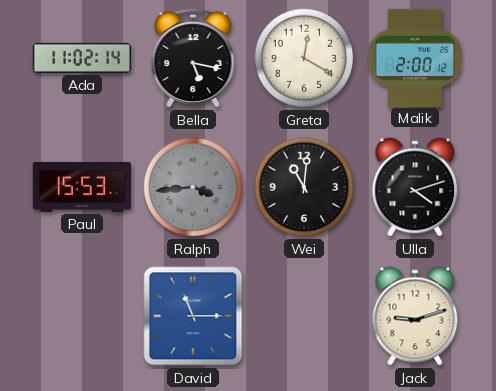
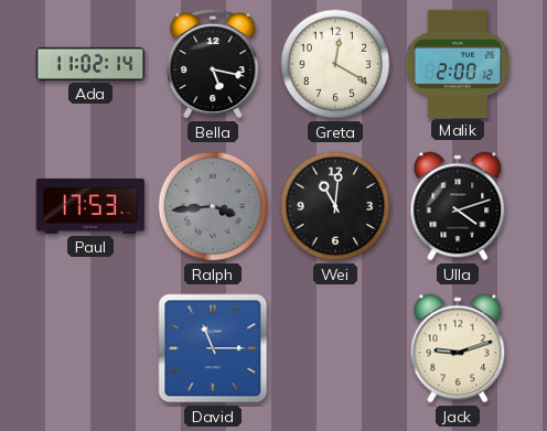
Paul: 15:53 -> 17:53 (90, 206)
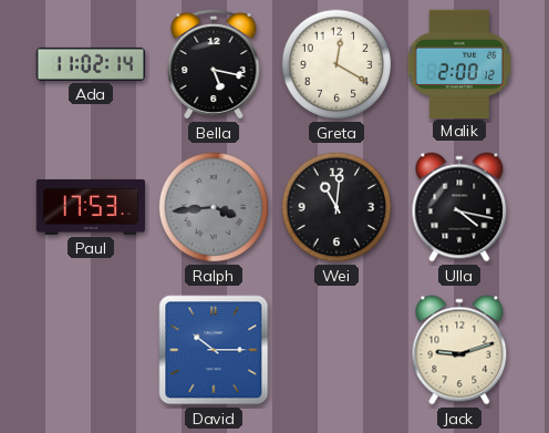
Ulla: 4:12 -> 4:17 (459, 207)
David: 11:15 -> 10:15 (214, 350)
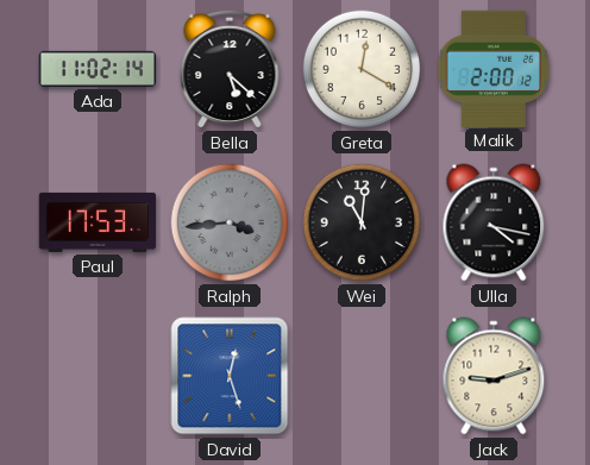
Bella: 5:17 -> 5:22 (230, 69)
David: 10:15 -> 12:27 (230, 376)
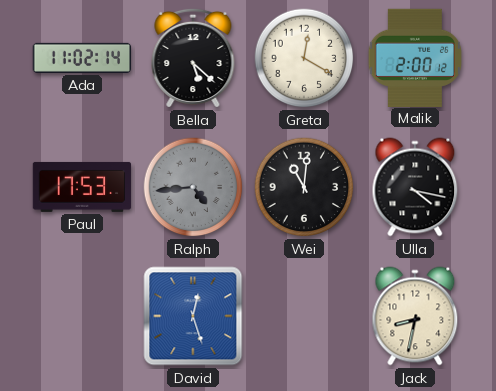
Ralph: 3:44 -> 4:44 (193, 187)
Jack: 9:12 -> 8:32 (415, 316)
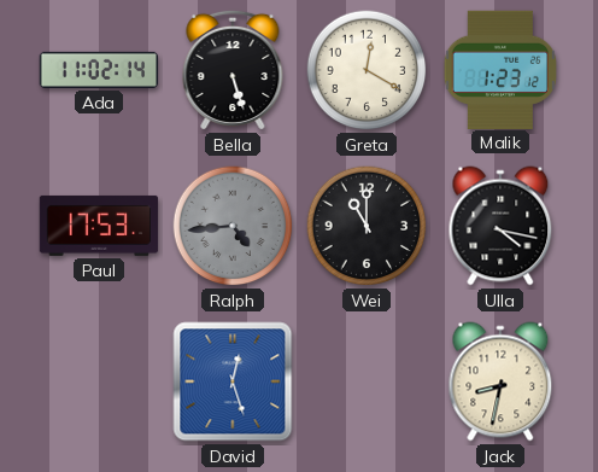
Bella: 5:22 -> 5:27 (233, 70)
Malik: 2:00 -> 1:23 (499, 69)
Wei: 11:01 -> 11:00 (367, 226)
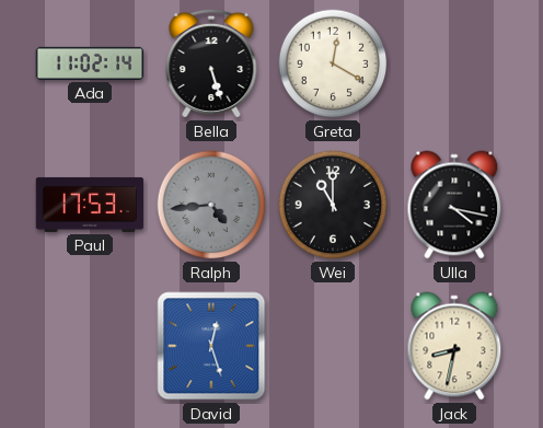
Malik: 1:23 -> none (499, 69)
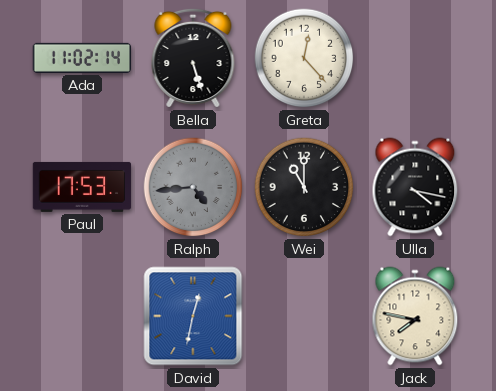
Greta: 12:20 -> 12:23 (304, 58)
David: 12:27 -> 12:32 (193, 316)
Jack: 8:32 -> 7:47 (415, 316)
